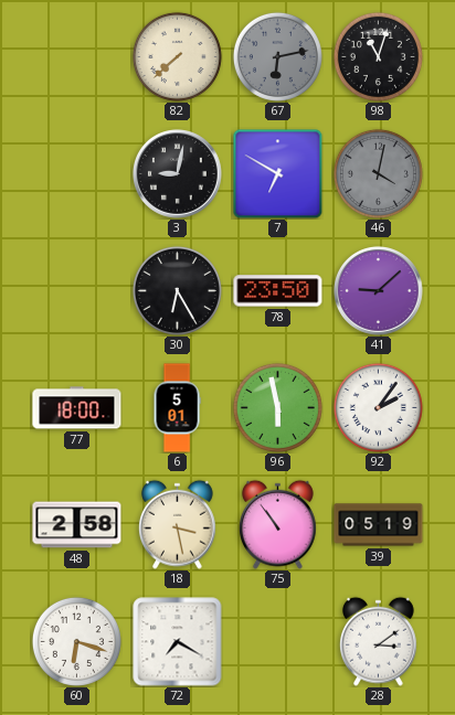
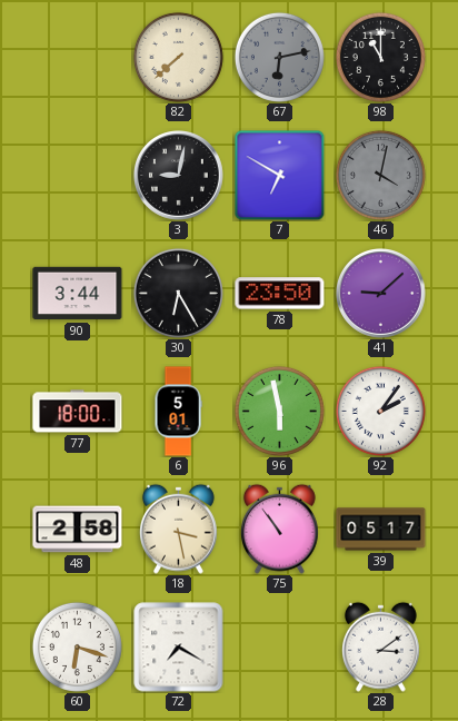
98: 11:03 -> 11:00 (380, 57)
90: none -> 3:44 (78, 294)
39: 05:19 -> 05:17 (381, 530)
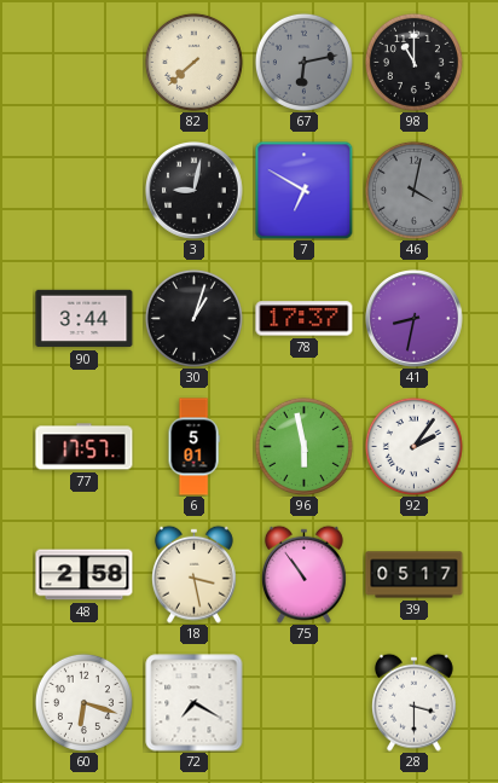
30: 6:25 -> 1:03 (193, 318)
78: 23:50 -> 17:37 (305, 319)
41: 9:08 -> 8:32 (415, 319)
77: 18:00 -> 17:57 (85, 447)
28: 3:09 -> 3:30 (413, 702)
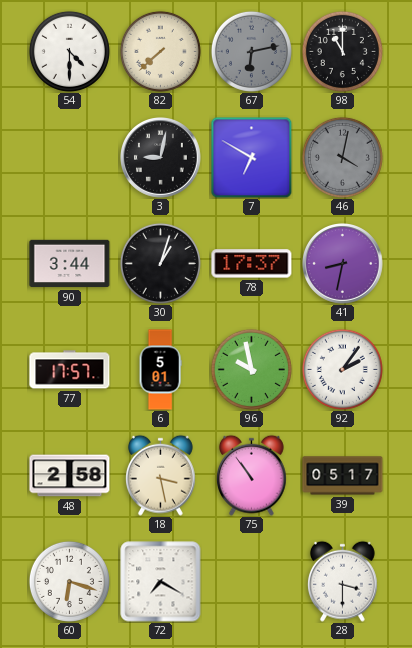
54: none -> 4:30 (69, 51)
96: 5:58 -> 9:58 (251, 369)
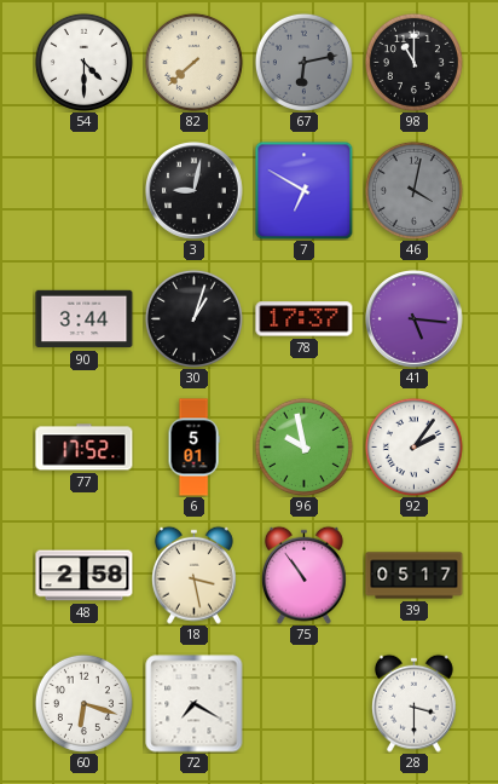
41: 8:32 -> 5:16 (415, 319)
77: 17:57 -> 17:52 (85, 448)
